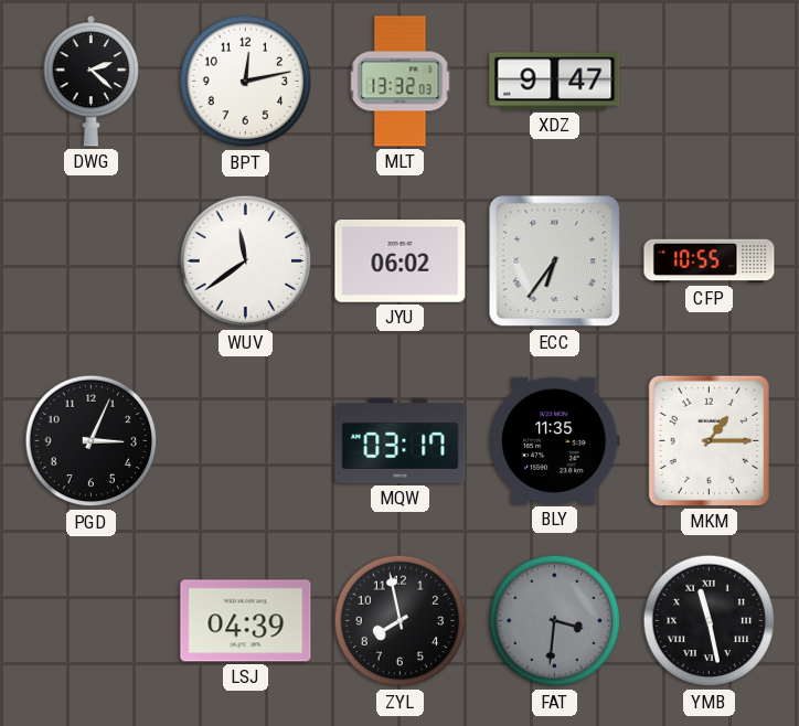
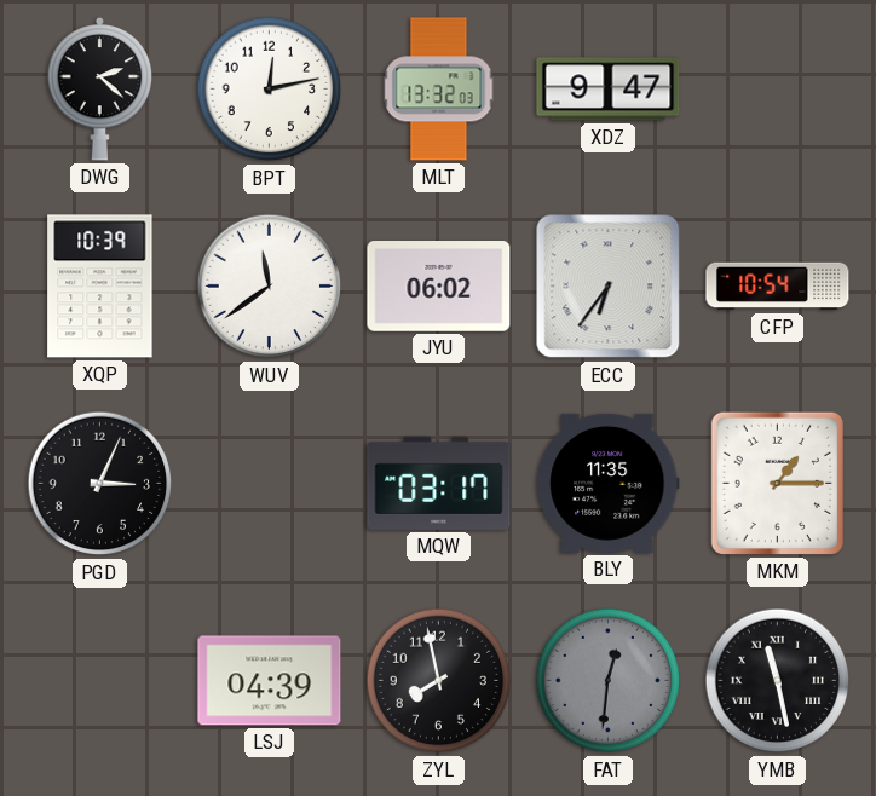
XQP: none -> 10:39 (100, 287)
CFP: 10:55 -> 10:54 (778, 287)
FAT: 3:31 -> 12:31 (609, 681)
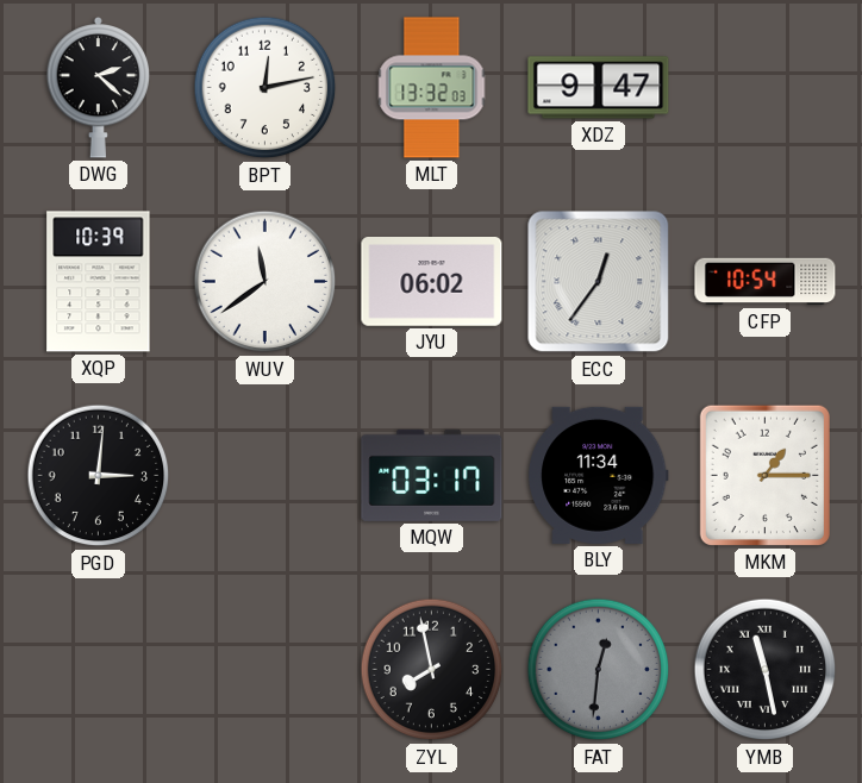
ECC: 6:36 -> 12:36 (599, 282)
PGD: 3:04 -> 3:01 (99, 476)
BLY: 11:35 -> 11:34 (598, 475)
LSJ: 04:39 -> none (270, 681)
